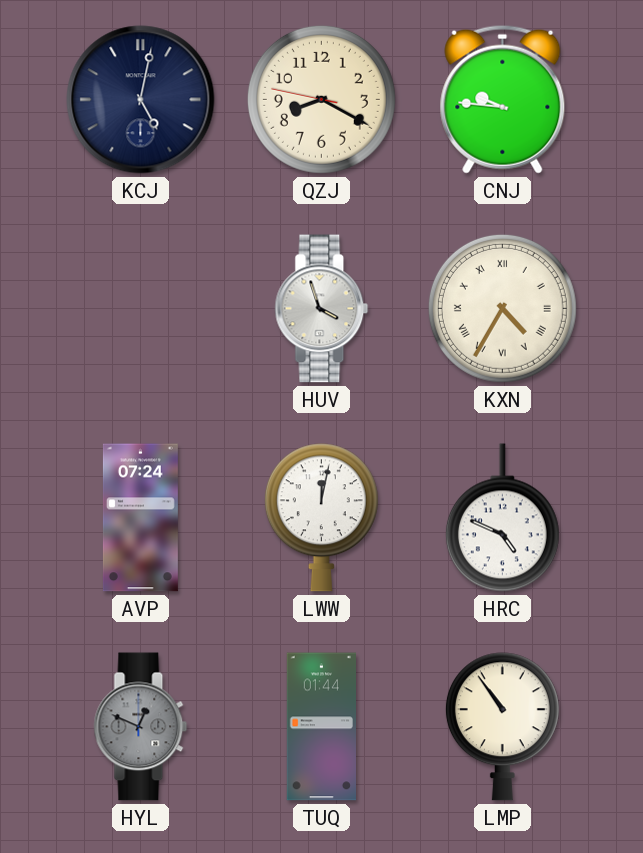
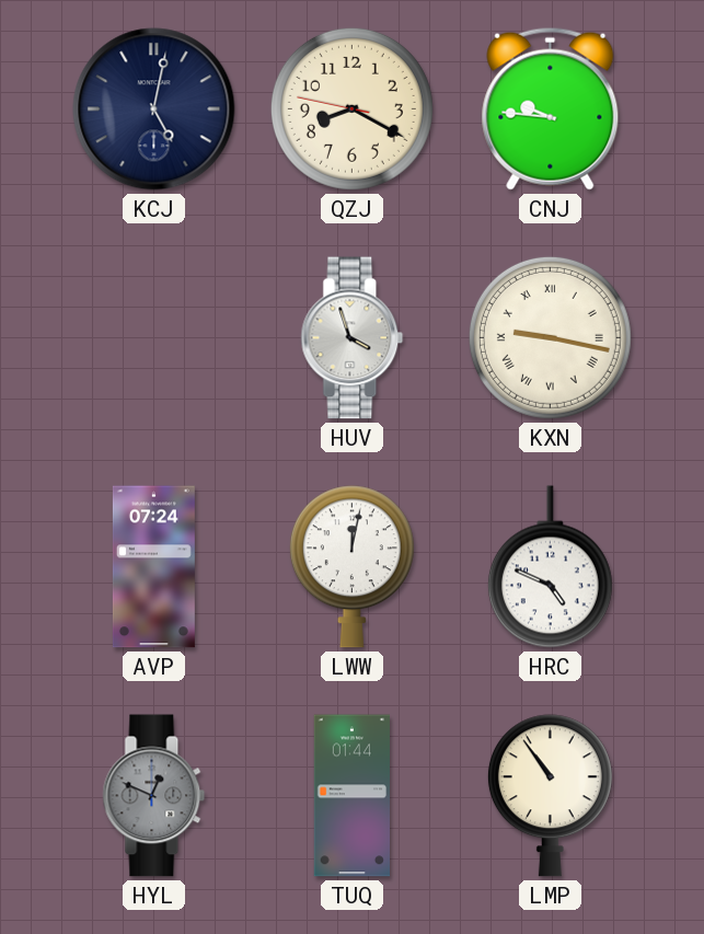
KXN: 4:35 -> 9:17 (550, 337)
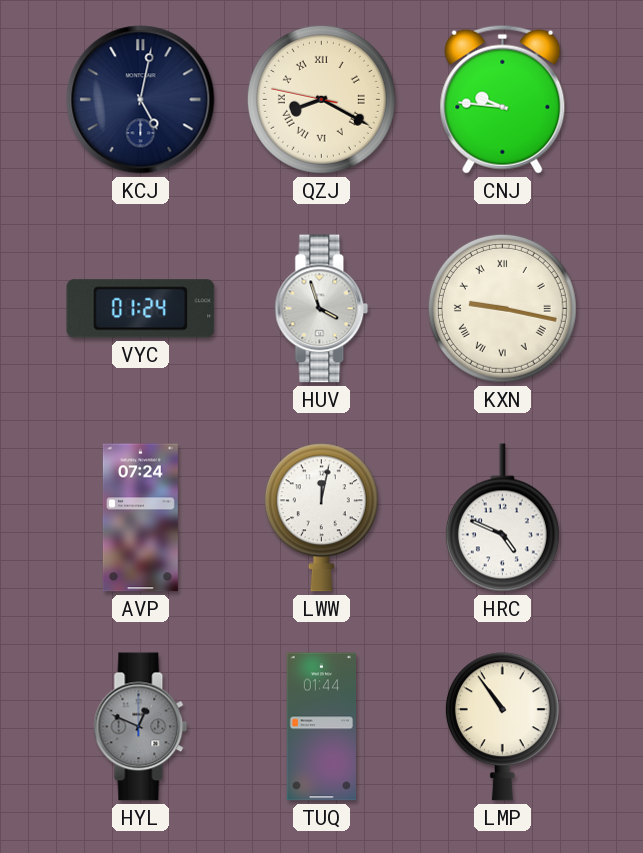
QZJ numerals: Arabic -> Roman (321, 99)
VYC: none -> 01:24 (141, 309)
